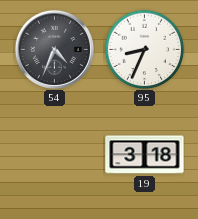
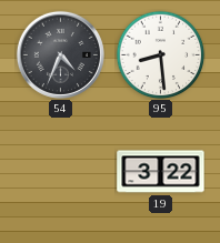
95: 8:34 -> 8:29 (160, 54)
19: 3:18 -> 3:22 (161, 172)
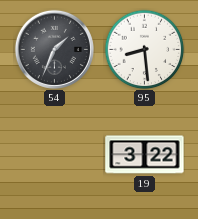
54: 4:34 -> 1:34 (54, 49)
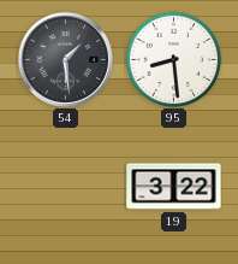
54: 1:34 -> 1:29 (65, 59)
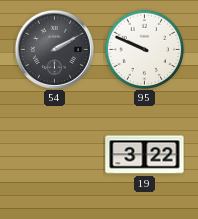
54: 1:29 -> 2:10 (54, 49)
95: 8:29 -> 9:49 (144, 49)
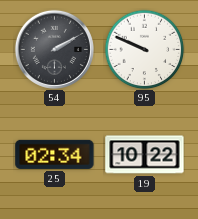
25: none -> 02:34 (55, 154)
19: 3:22 -> 10:22 (145, 155)
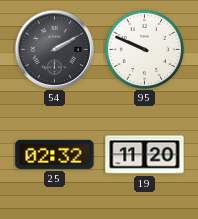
25: 02:34 -> 02:32 (55, 154)
19: 10:22 -> 11:20 (145, 155)
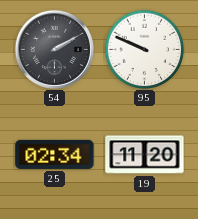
25: 02:32 -> 02:34 (55, 154)
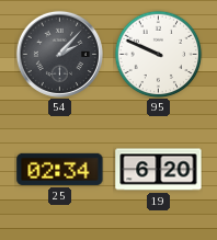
54: 2:10 -> 2:07 (59, 54)
19: 11:20 -> 6:20 (159, 170)
